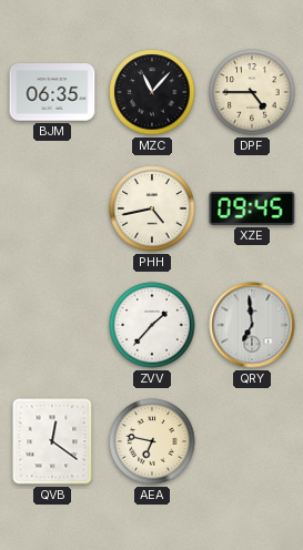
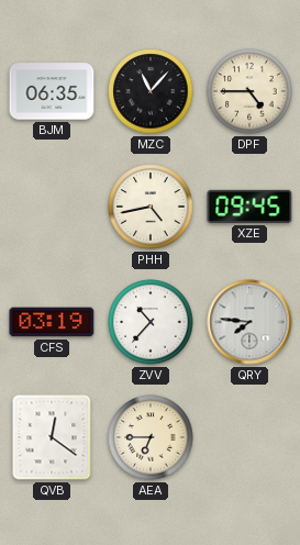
CFS: none -> 03:19 (52, 322)
ZVV: 1:37 -> 10:37 (151, 322)
QRY: 6:59 -> 7:46 (249, 322)
AEA: 6:47 -> 6:45 (151, 437)
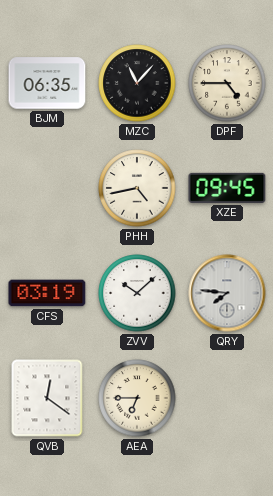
ZVV: 10:37 -> 10:08 (137, 293)
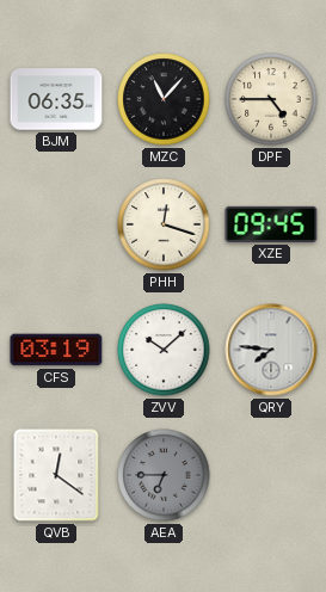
PHH: 4:43 -> 12:18 (164, 224)
AEA dial: cream -> grey (164, 475)
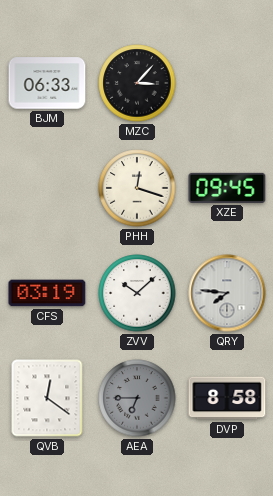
BJM: 06:35 -> 06:33 (47, 83)
MZC: 11:07 -> 3:07 (137, 83)
DPF: 4:45 -> none (271, 99)
DVP: none -> 8:58 (227, 398)
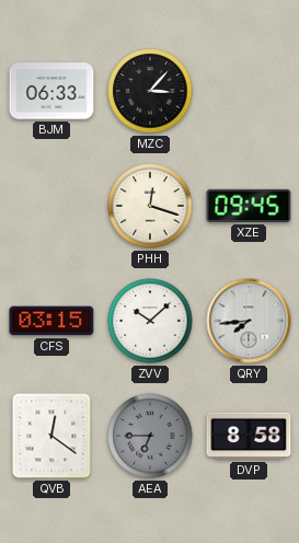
CFS: 03:19 -> 03:15 (51, 321)
QRY: 7:46 -> 7:44 (249, 321)
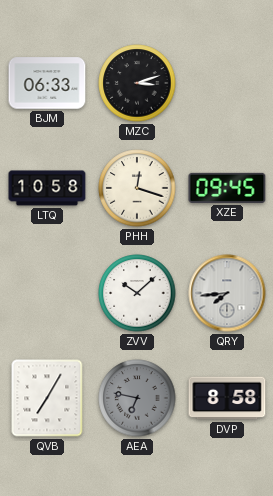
MZC: 3:07 -> 3:12 (137, 83)
LTQ: none -> 10:58 (47, 188)
CFS: 03:15 -> none (51, 321)
QVB: 12:21 -> 7:05 (47, 398)
AEA: 6:45 -> 6:47 (137, 398)
